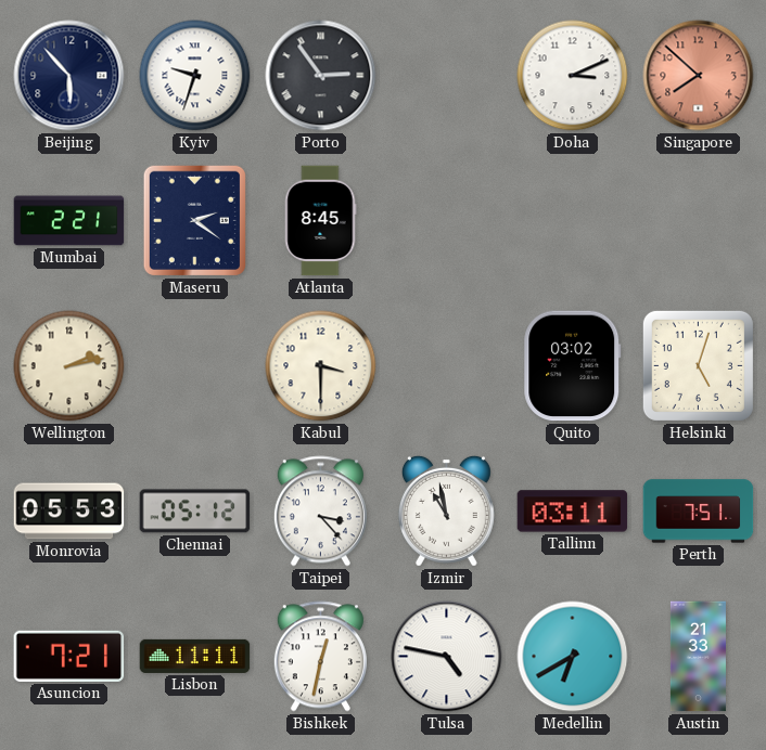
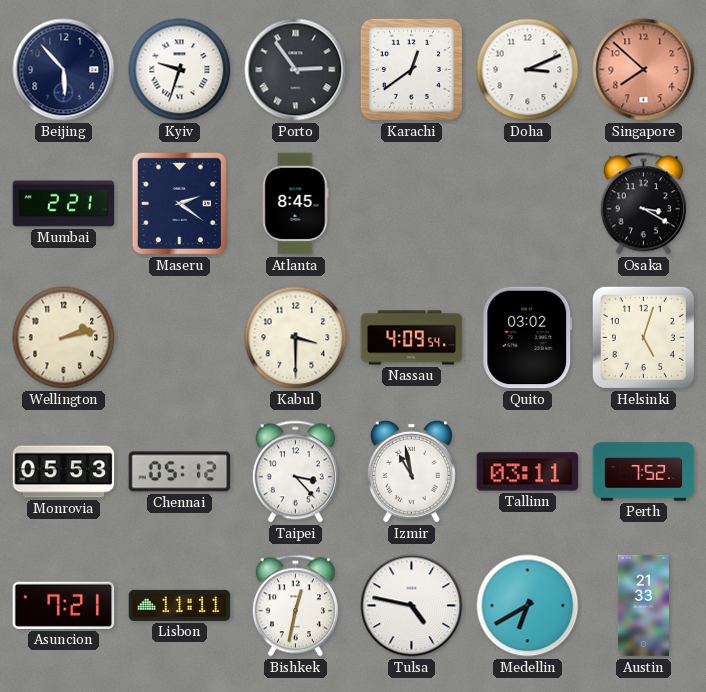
Karachi: none -> 12:39 (411, 69)
Osaka: none -> 3:20 (643, 204)
Nassau: none -> 4:09 (412, 338)
Perth: 7:51 -> 7:52 (644, 472)
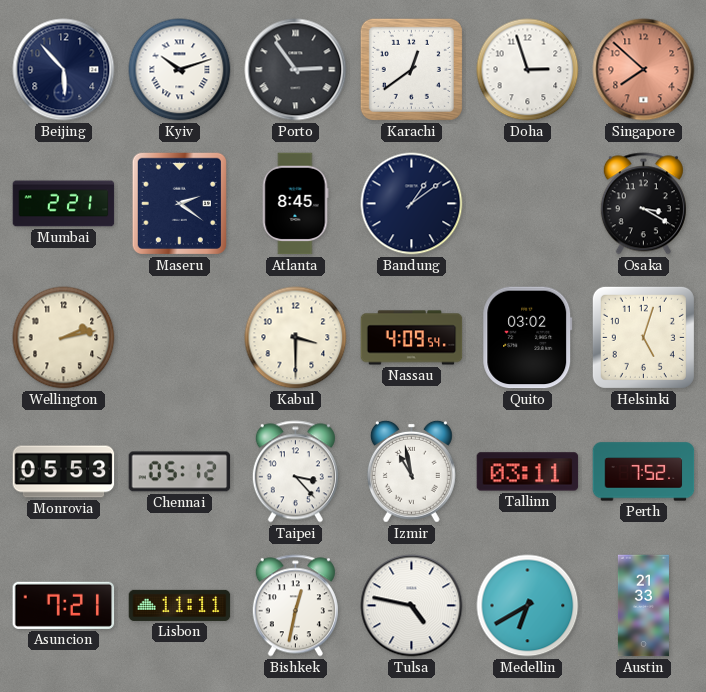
Kyiv: 9:33 -> 10:12 (180, 70)
Doha: 3:11 -> 2:57 (528, 70)
Bandung: none -> 1:09 (412, 204)
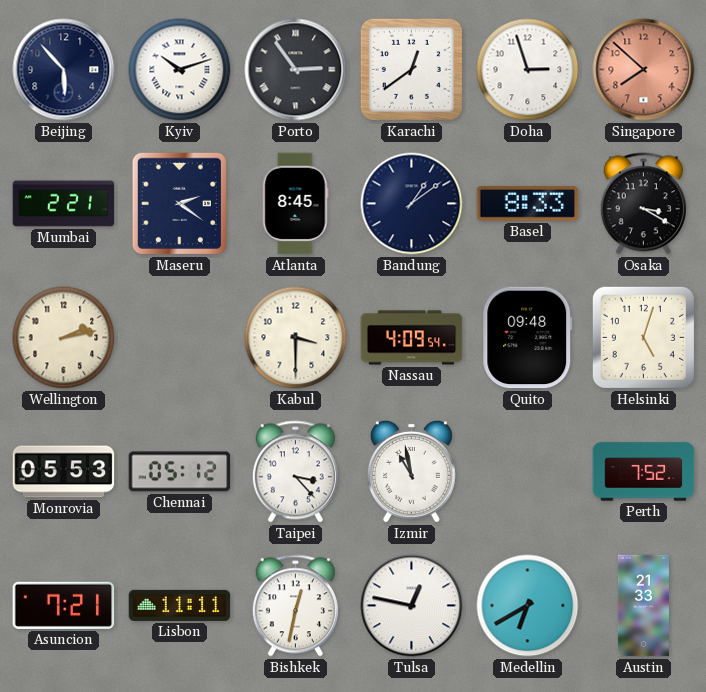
Basel: none -> 8:33 (528, 203)
Quito: 03:02 -> 09:48 (528, 338)
Tallinn: 03:11 -> none (528, 472)
Tulsa: 4:47 -> 12:47 (412, 606)
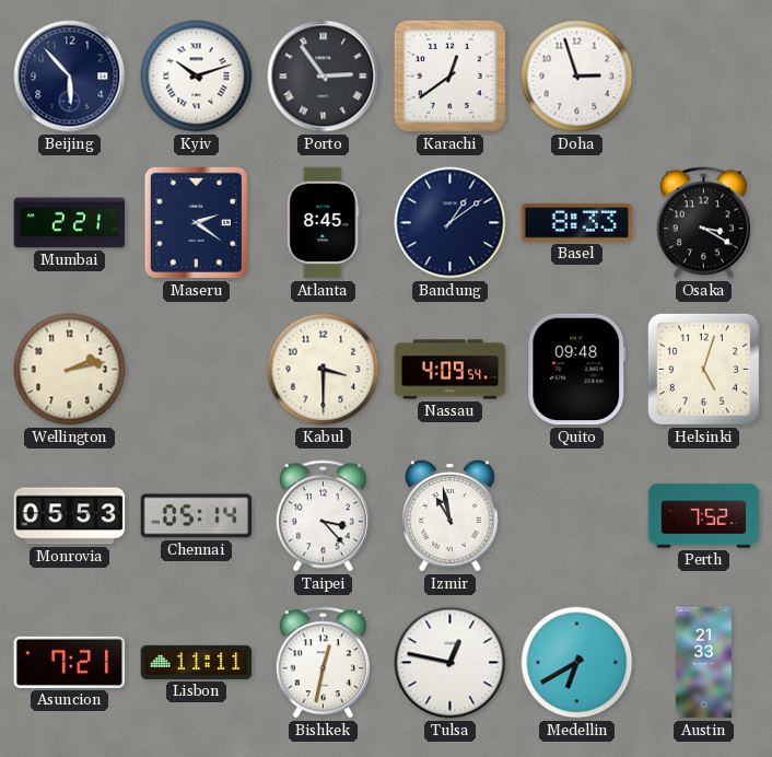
Singapore: 7:52 -> none (644, 70)
Chennai: 05:12 -> 05:14 (197, 516)
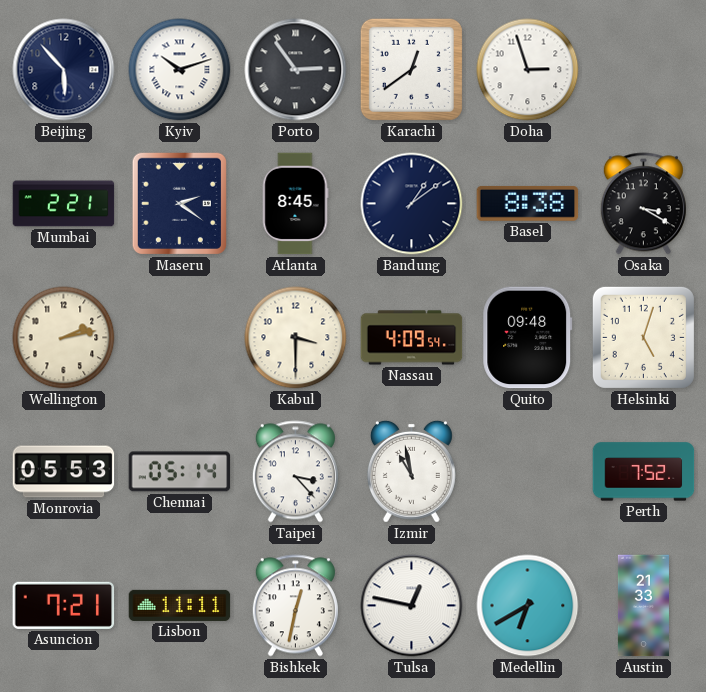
Basel: 8:33 -> 8:38 (528, 203)
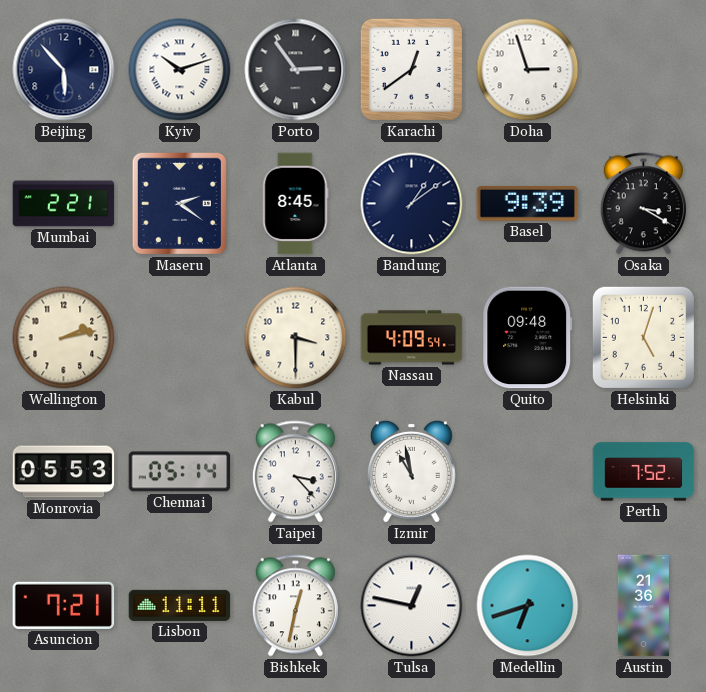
Basel: 8:38 -> 9:39 (528, 203)
Medellin: 6:40 -> 6:42 (528, 606)
Austin: 21:33 -> 21:36 (643, 606)
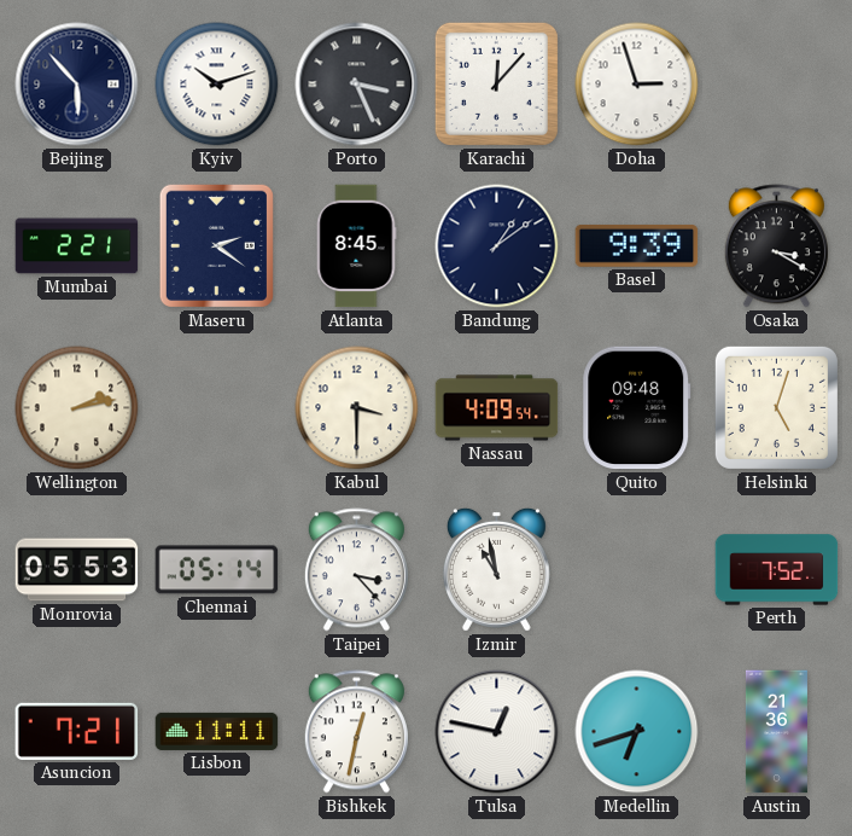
Porto: 2:54 -> 3:26 (357, 85)
Karachi: 12:39 -> 12:07 (496, 83)
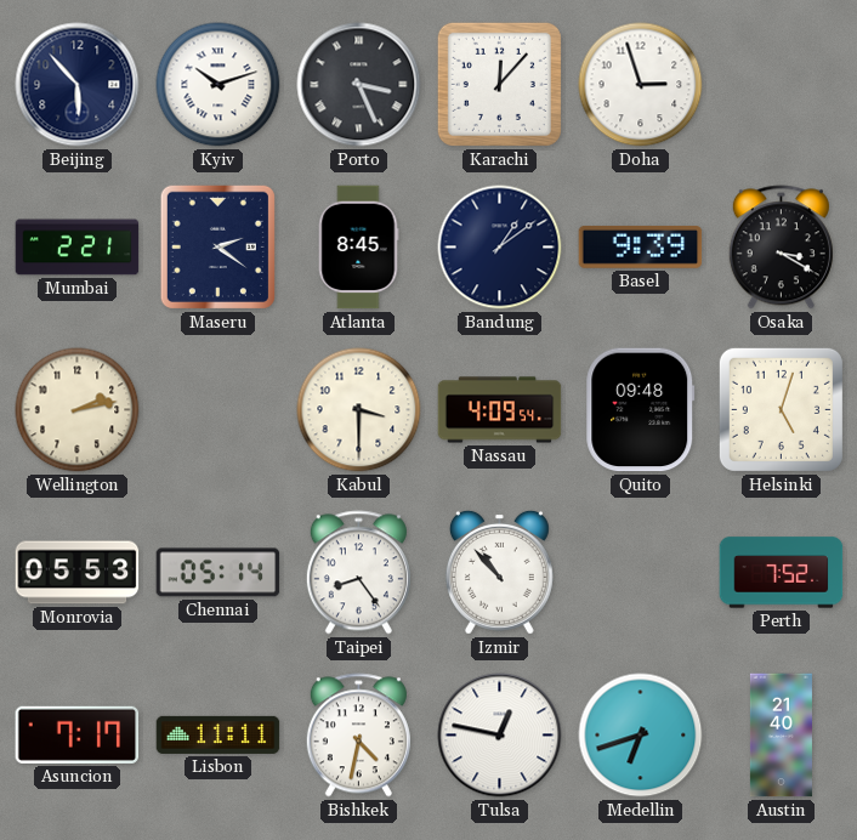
Taipei: 3:23 -> 8:24 (358, 573)
Izmir: 10:58 -> 10:53 (499, 572)
Asuncion: 7:21 -> 7:17 (78, 734)
Bishkek: 12:32 -> 4:32 (358, 736)
Austin: 21:36 -> 21:40 (781, 736)
